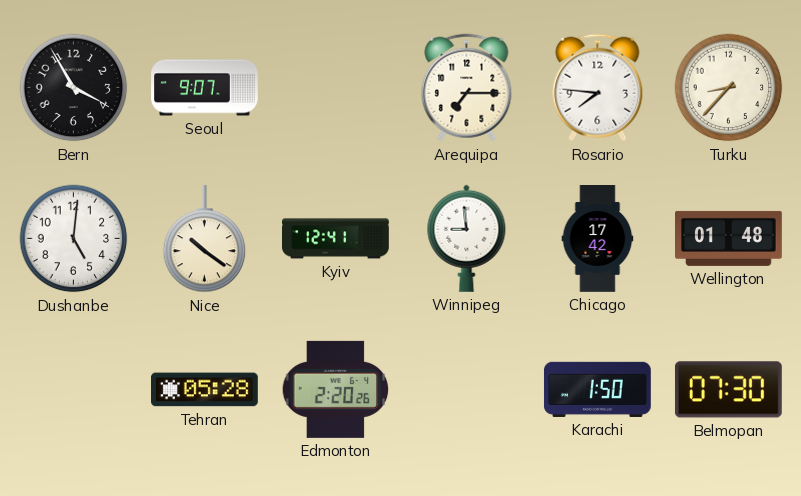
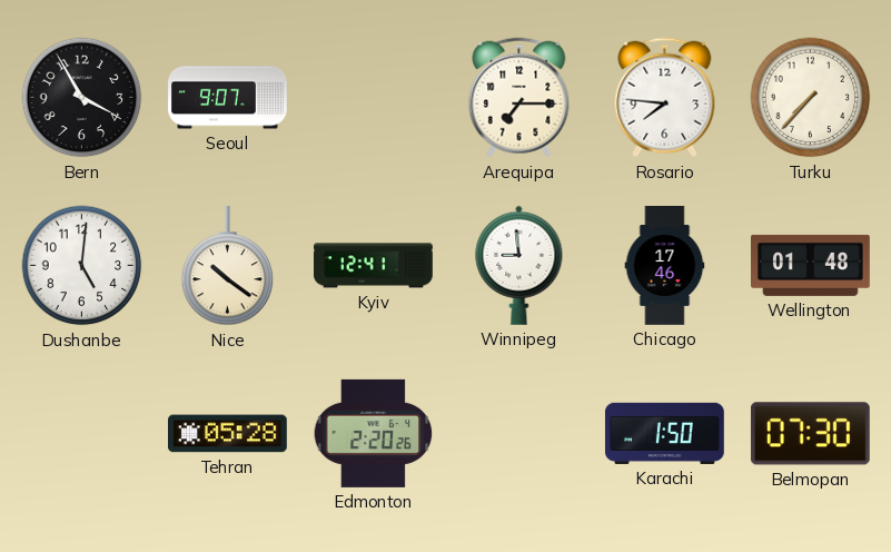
Turku: 8:37 -> 7:37 (811, 98)
Chicago: 17:42 -> 17:46 (665, 266)
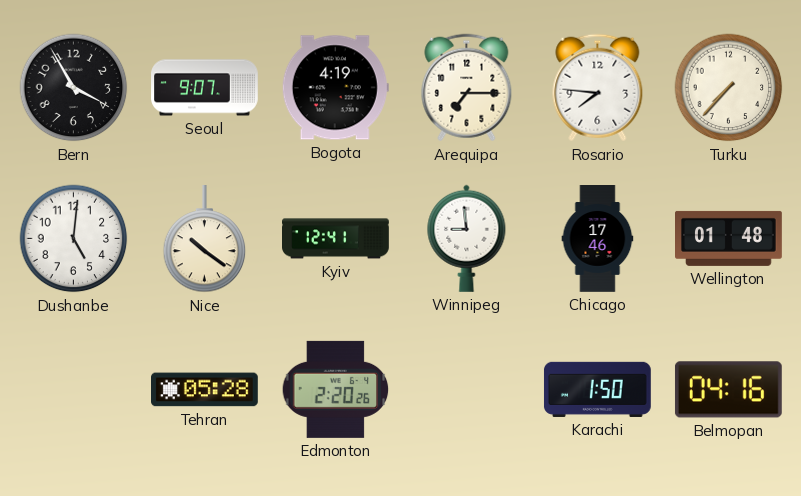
Bogota: none -> 4:19 (335, 88)
Belmopan: 07:30 -> 04:16 (728, 390)
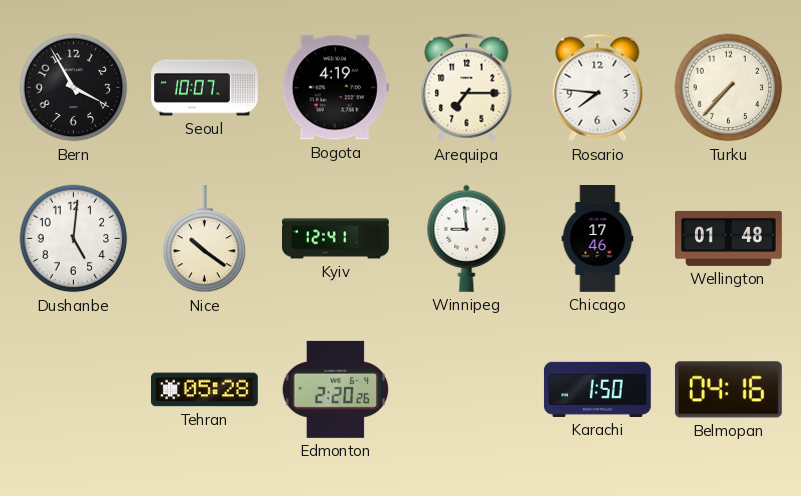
Seoul: 9:07 -> 10:07 (205, 88)
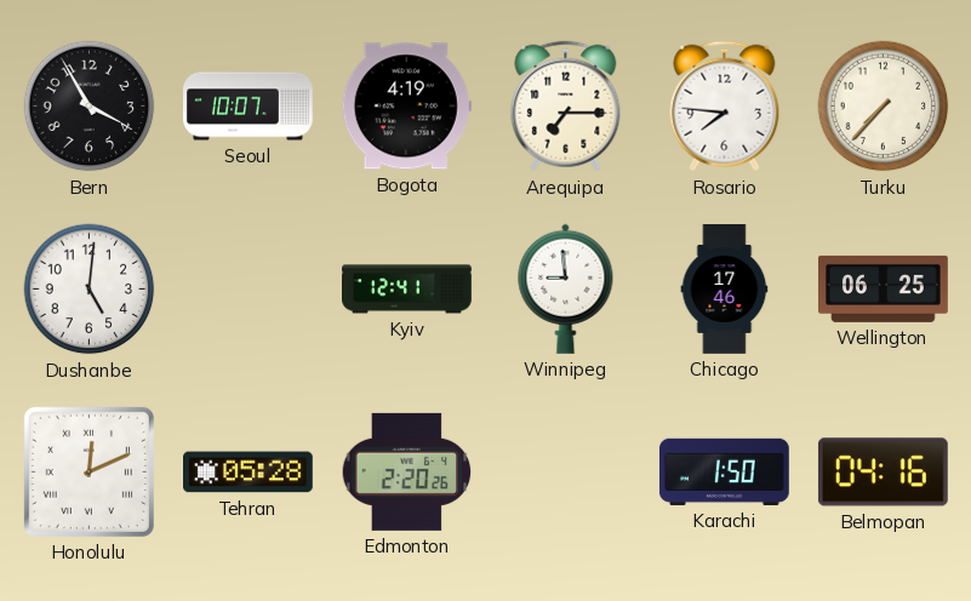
Nice: 10:21 -> none (205, 239)
Wellington: 01:48 -> 06:25 (884, 288)
Honolulu: none -> 12:11 (88, 471)
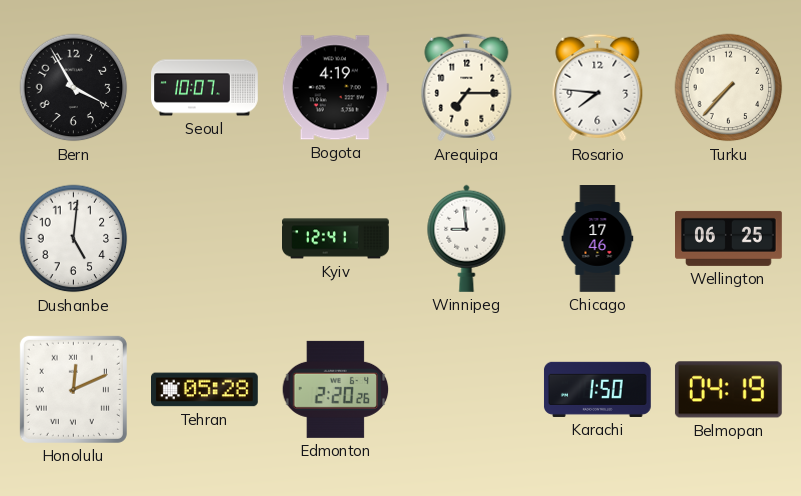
Belmopan: 04:16 -> 04:19 (728, 390)
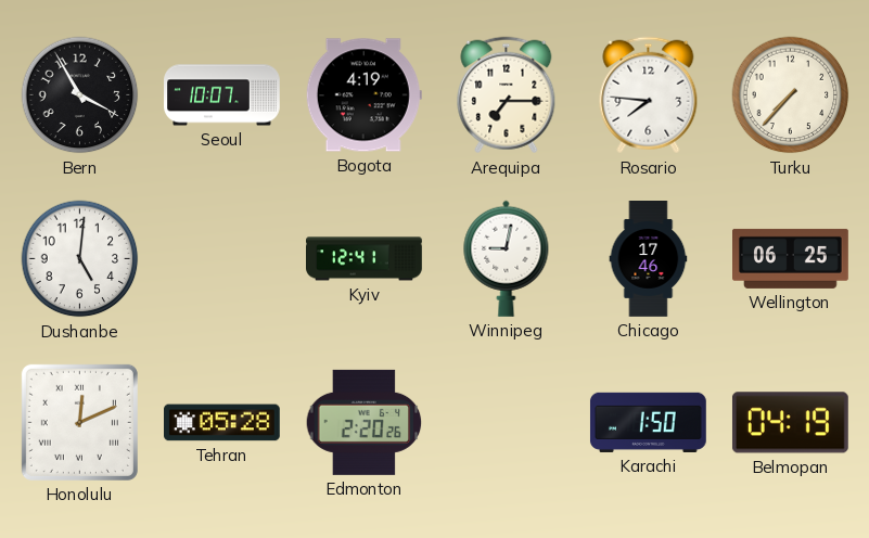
Winnipeg: 8:59 -> 9:02 (507, 258)
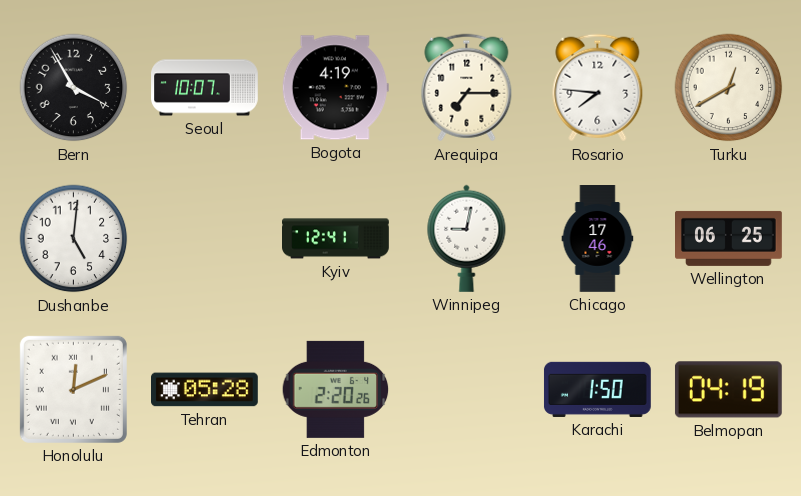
Turku: 7:37 -> 12:40 (729, 88)
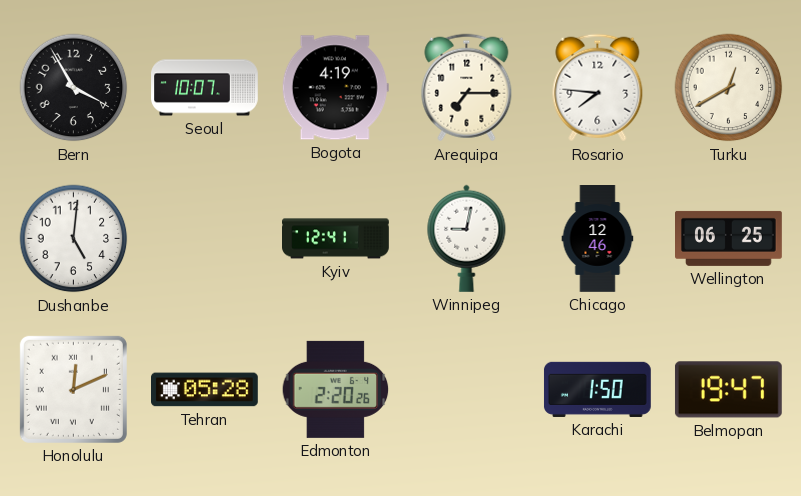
Chicago: 17:46 -> 12:46 (598, 239)
Belmopan: 04:19 -> 19:47 (728, 390)
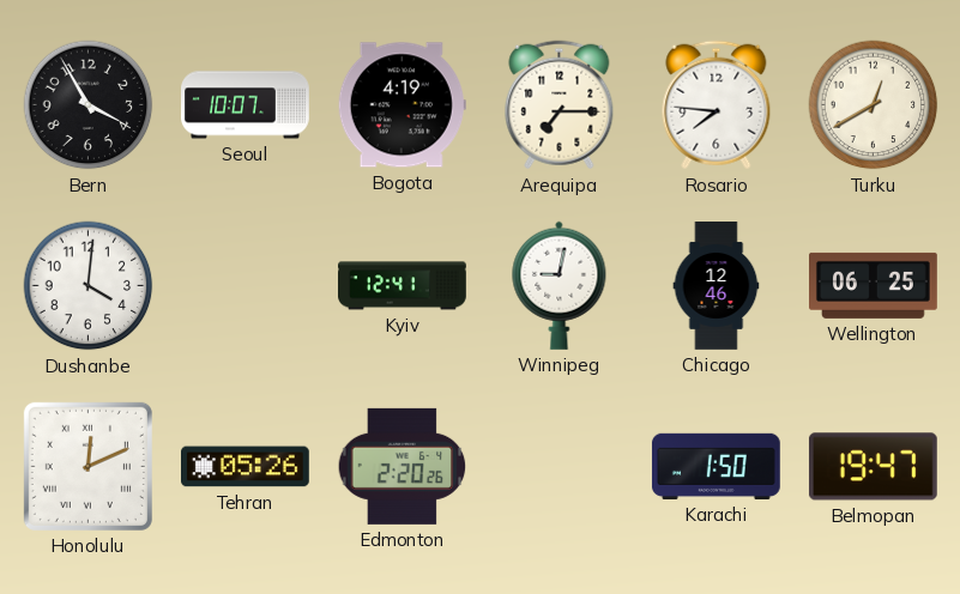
Dushanbe: 5:01 -> 4:01 (89, 286)
Tehran: 05:28 -> 05:26 (246, 467)
